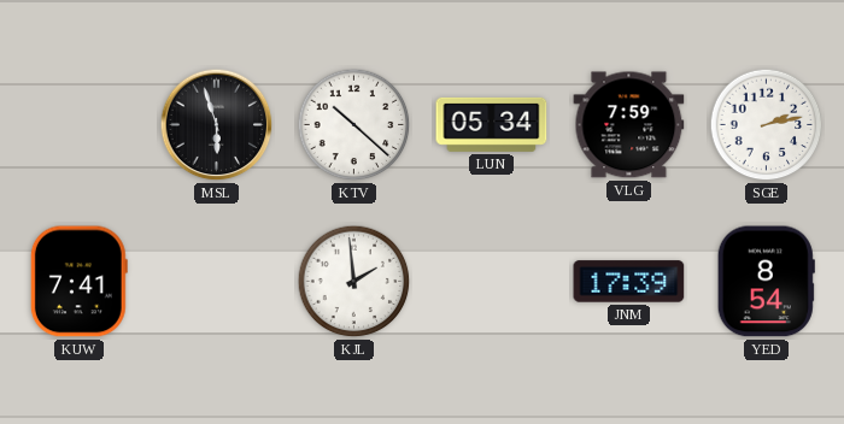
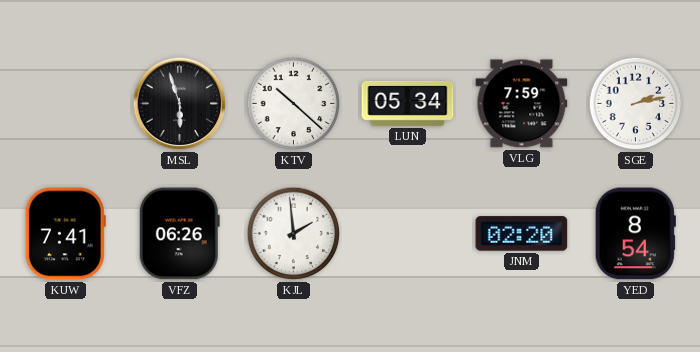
VFZ: none -> 06:26 (179, 234)
JNM: 17:39 -> 02:20 (522, 234)
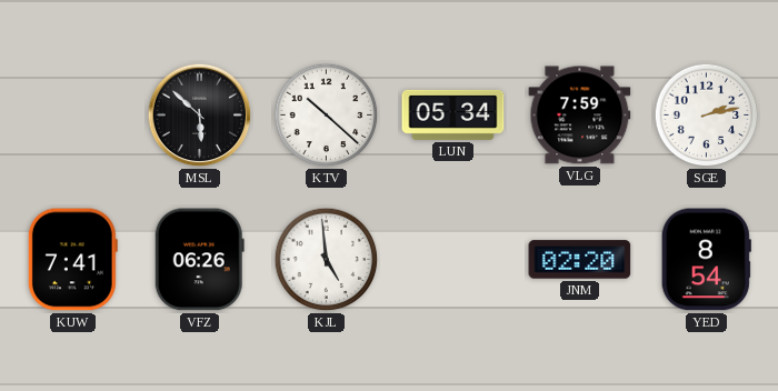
MSL: 5:57 -> 5:52 (200, 116)
KJL: 1:59 -> 4:59 (327, 260)
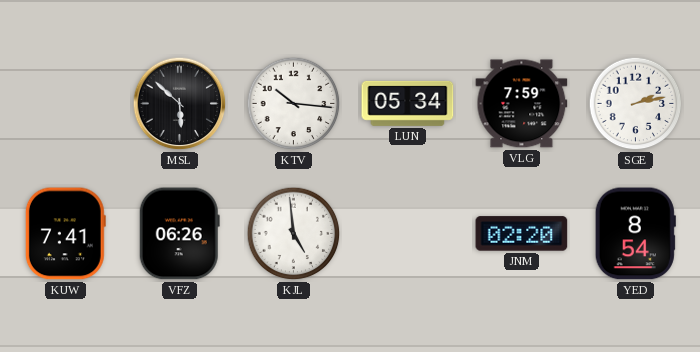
KTV: 10:22 -> 10:16 (294, 104)
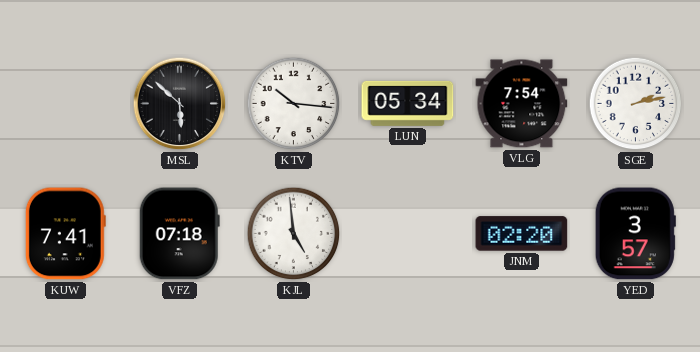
VLG: 7:59 -> 7:54 (522, 104)
VFZ: 06:26 -> 07:18 (179, 234)
YED: 8:54 -> 3:57 (635, 234)
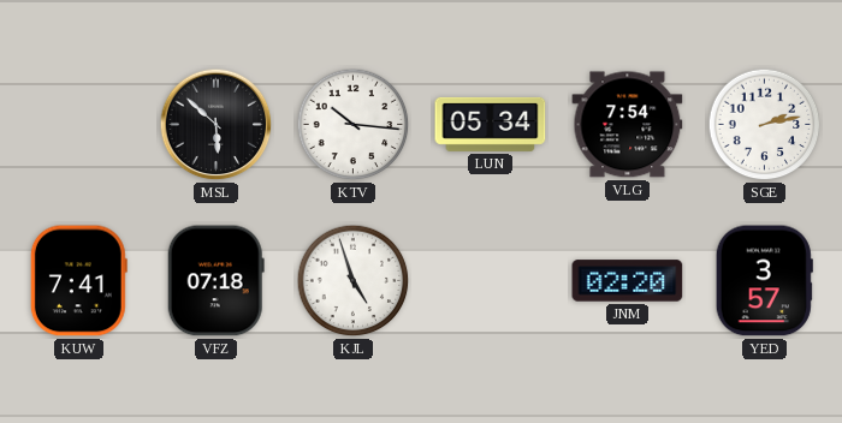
KJL: 4:59 -> 4:57 (354, 281)
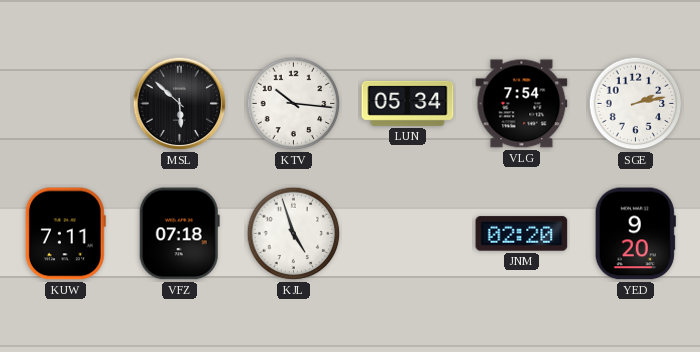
KUW: 7:41 -> 7:11 (65, 234)
YED: 3:57 -> 9:20 (635, 234)
